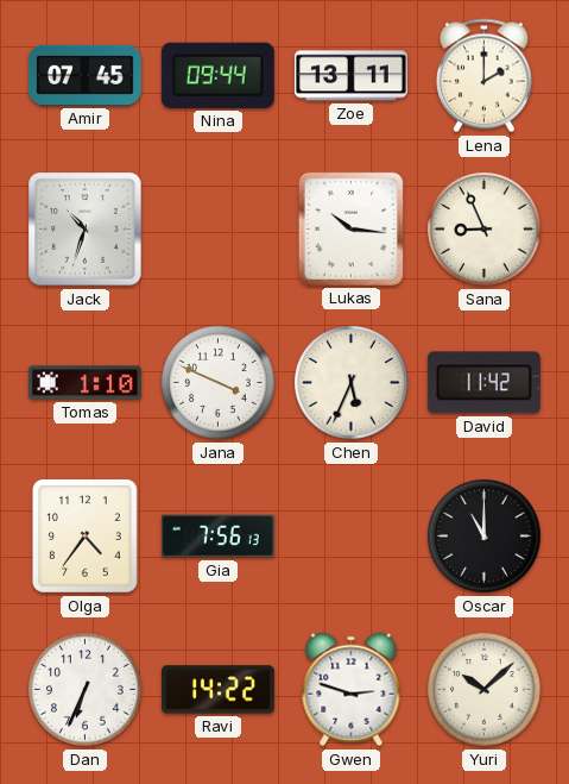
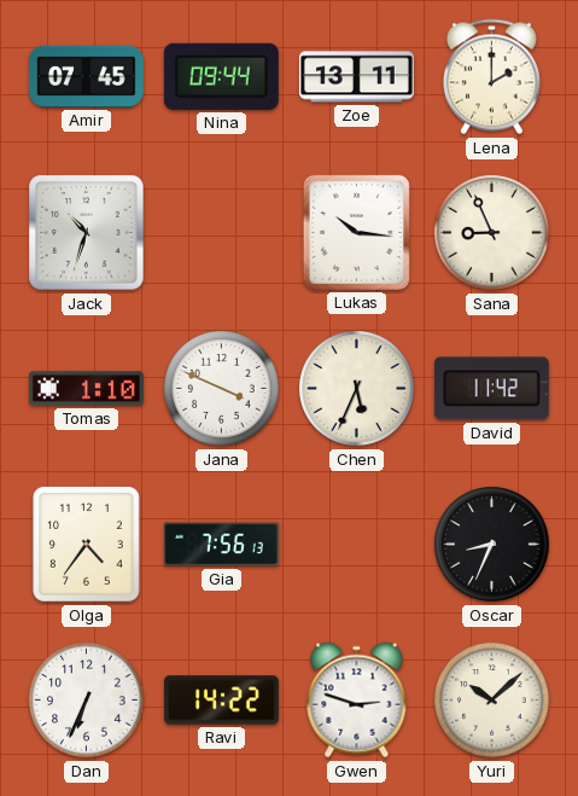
Oscar: 11:00 -> 8:34 (492, 545)
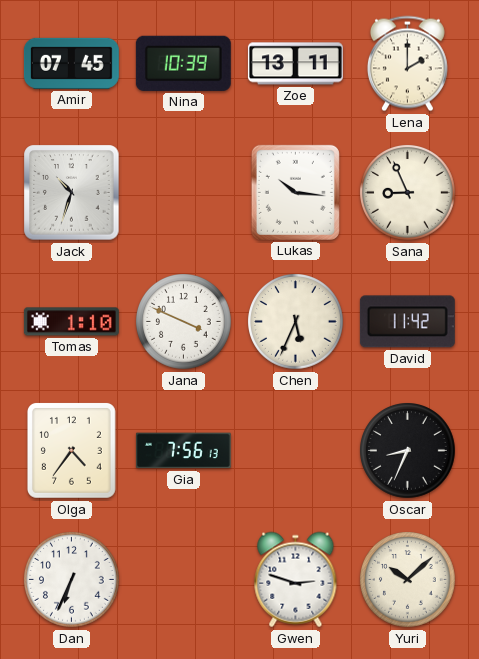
Nina: 09:44 -> 10:39 (183, 63)
Ravi: 14:22 -> none (221, 701)
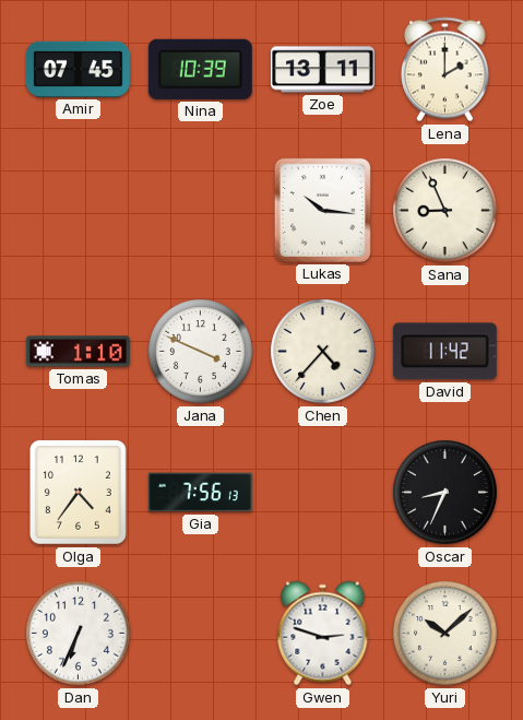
Jack: 10:33 -> none (72, 193)
Chen: 5:34 -> 4:37 (323, 352)
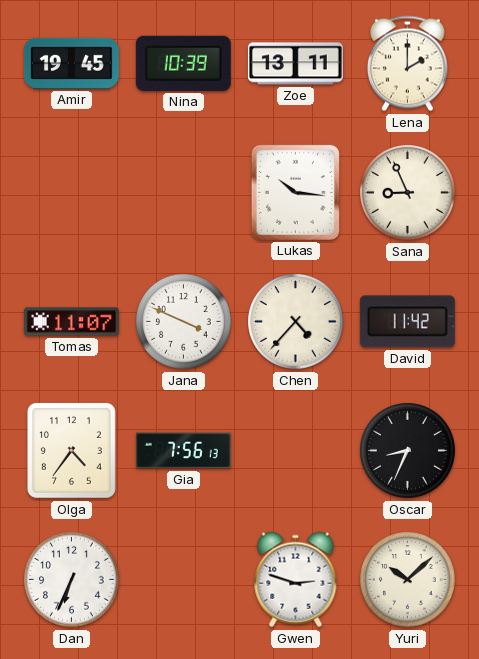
Amir: 07:45 -> 19:45 (71, 63)
Tomas: 1:10 -> 11:07 (71, 322)
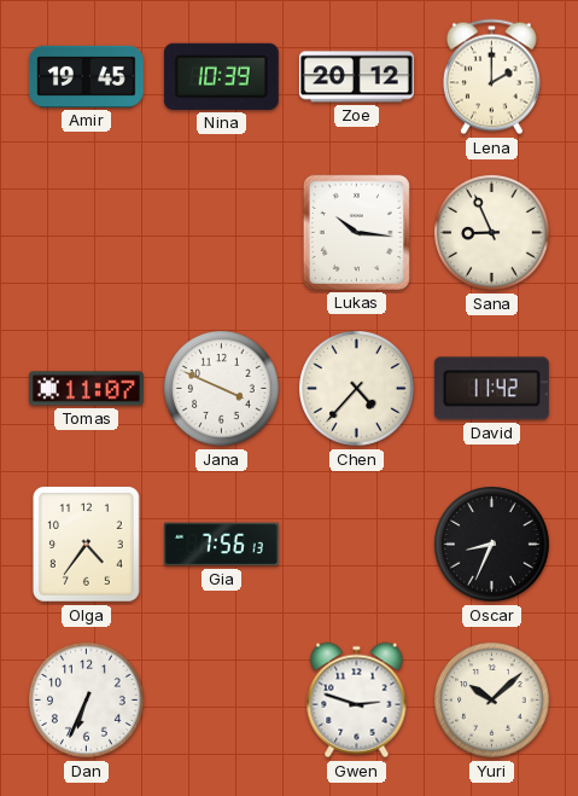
Zoe: 13:11 -> 20:12 (356, 77)
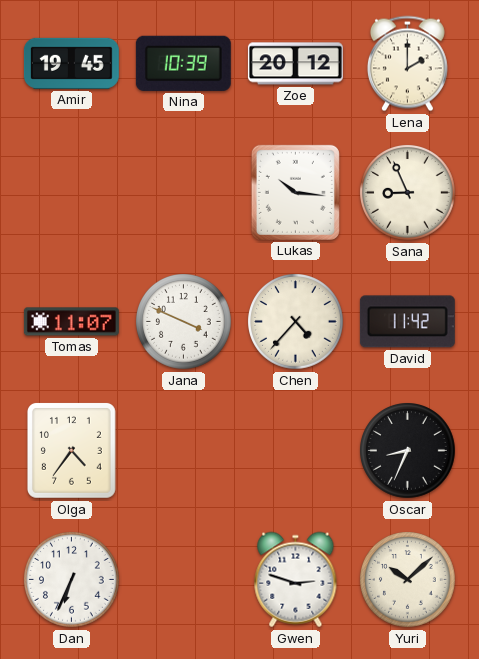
Gia: 7:56 -> none (221, 545)
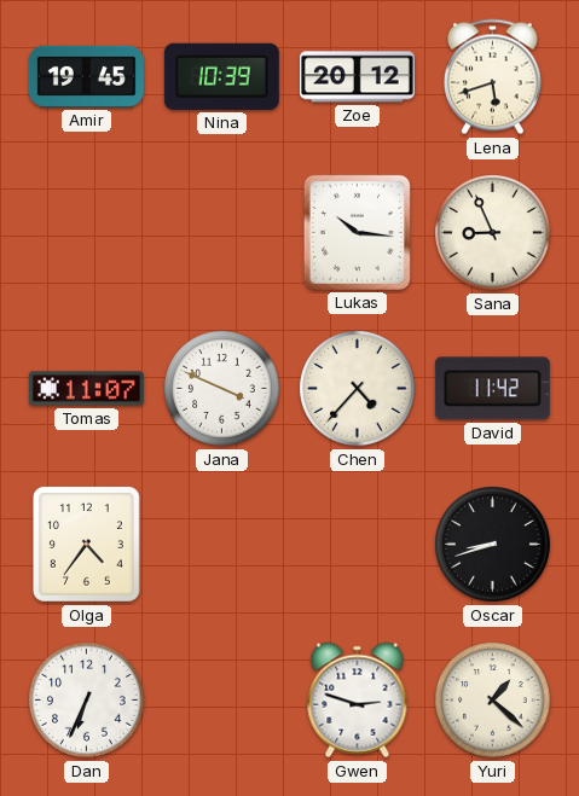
Lena: 2:00 -> 5:42 (492, 77)
Oscar: 8:34 -> 8:42 (493, 545)
Yuri: 10:08 -> 1:22 (493, 701)
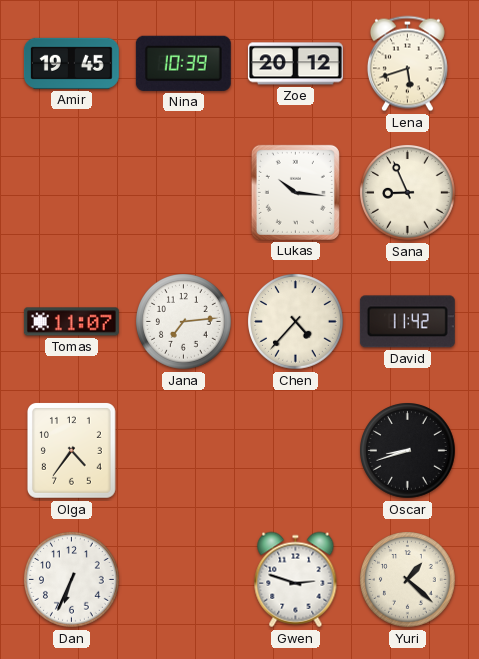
Jana: 3:49 -> 7:14 (184, 322)
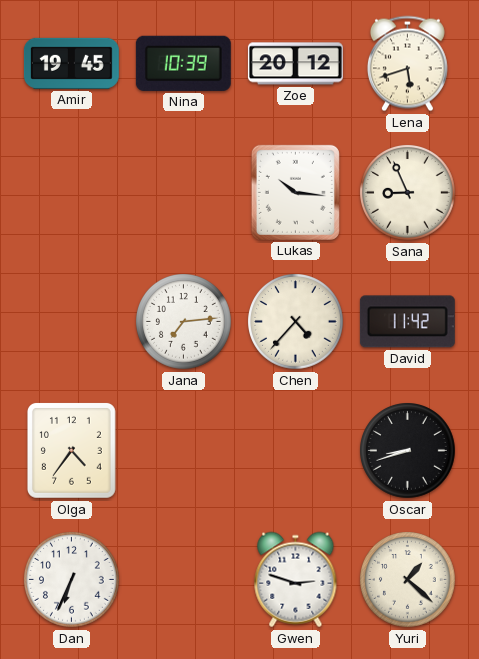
Tomas: 11:07 -> none (71, 322)
